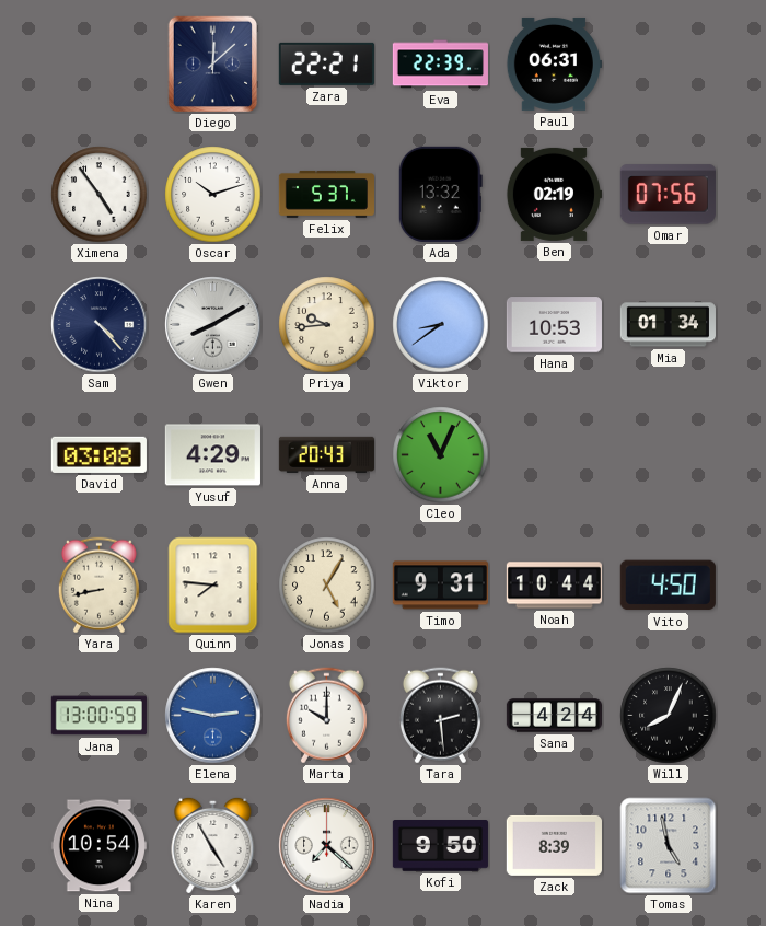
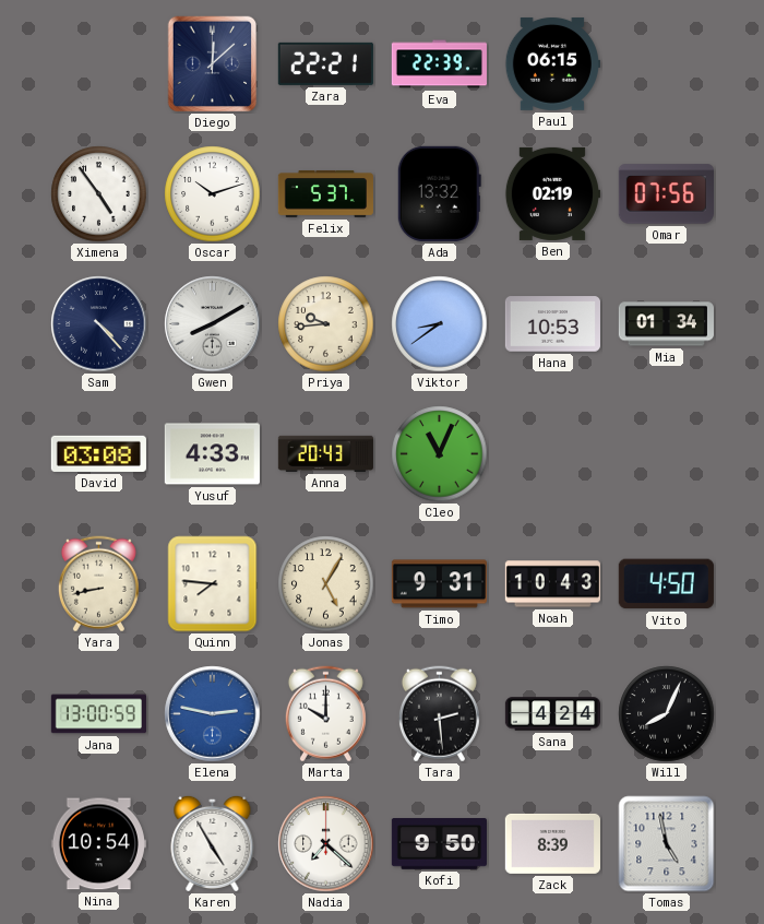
Paul: 06:31 -> 06:15 (552, 63)
Yusuf: 4:29 -> 4:33 (212, 454)
Noah: 10:44 -> 10:43 (552, 584)
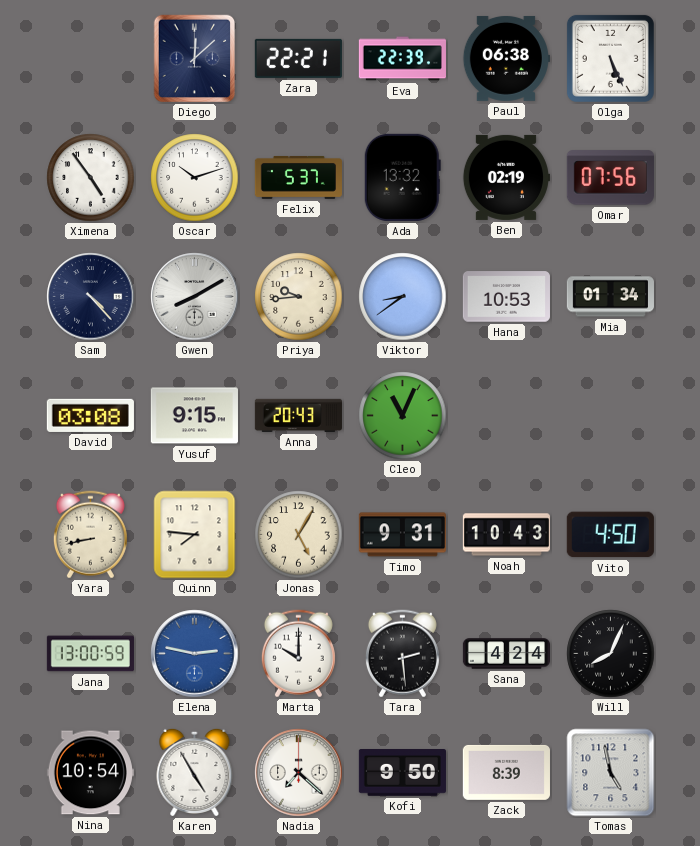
Paul: 06:15 -> 06:38 (506, 58)
Olga: none -> 5:26 (610, 58)
Yusuf: 4:33 -> 9:15 (194, 416)
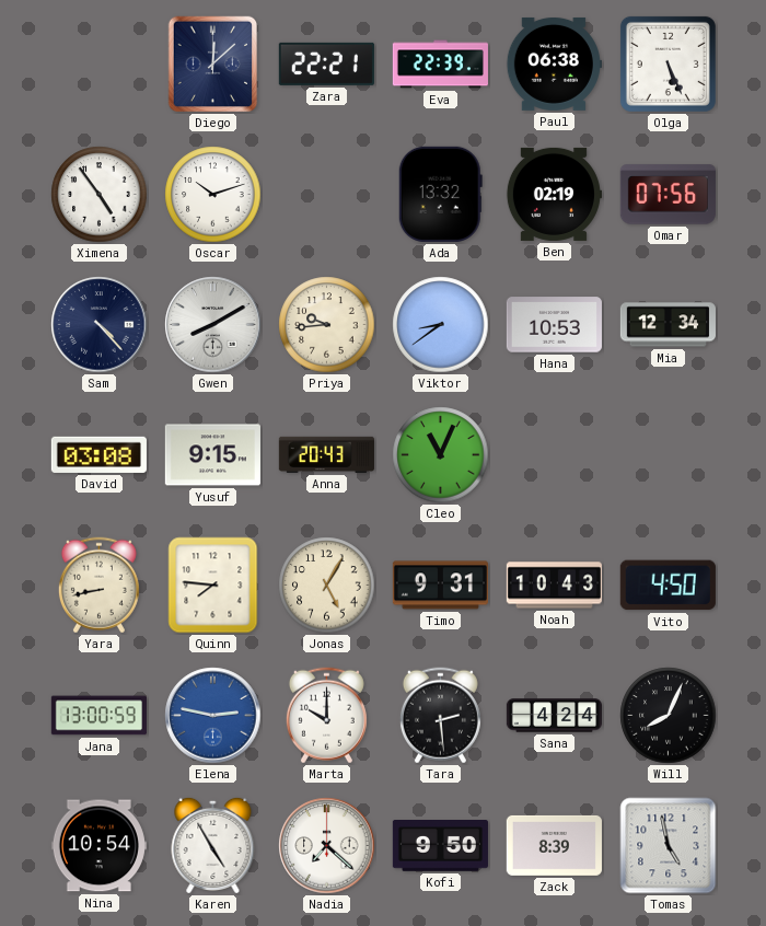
Felix: 5:37 -> none (298, 177)
Mia: 01:34 -> 12:34 (668, 325)
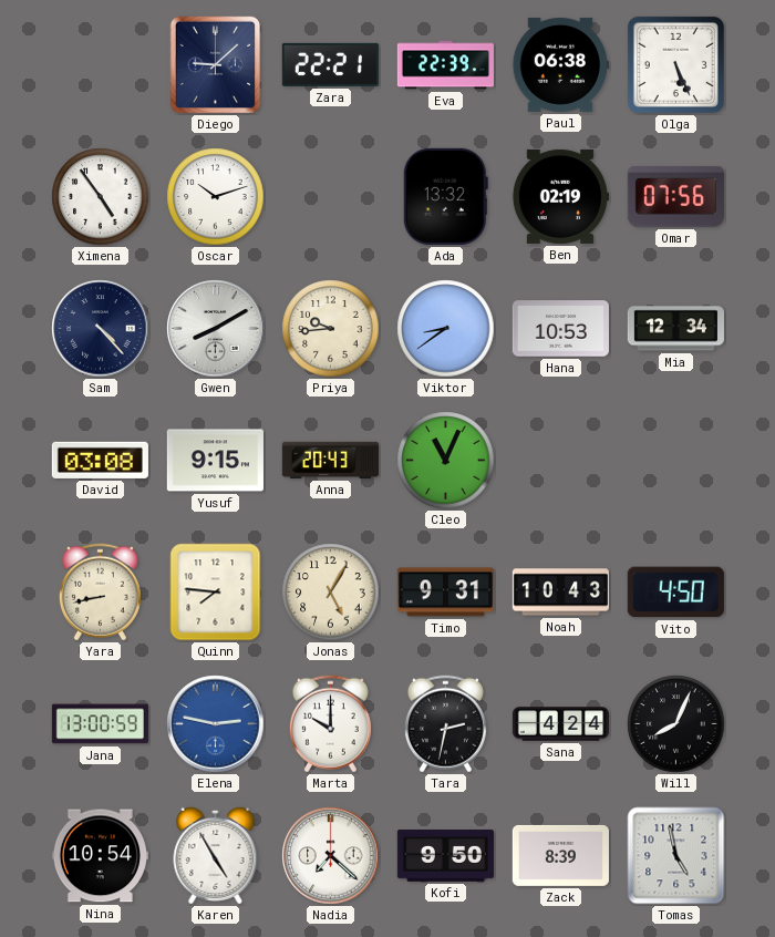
Diego: 12:08 -> 9:08 (216, 65)
Tara: 2:29 -> 2:32 (445, 724)
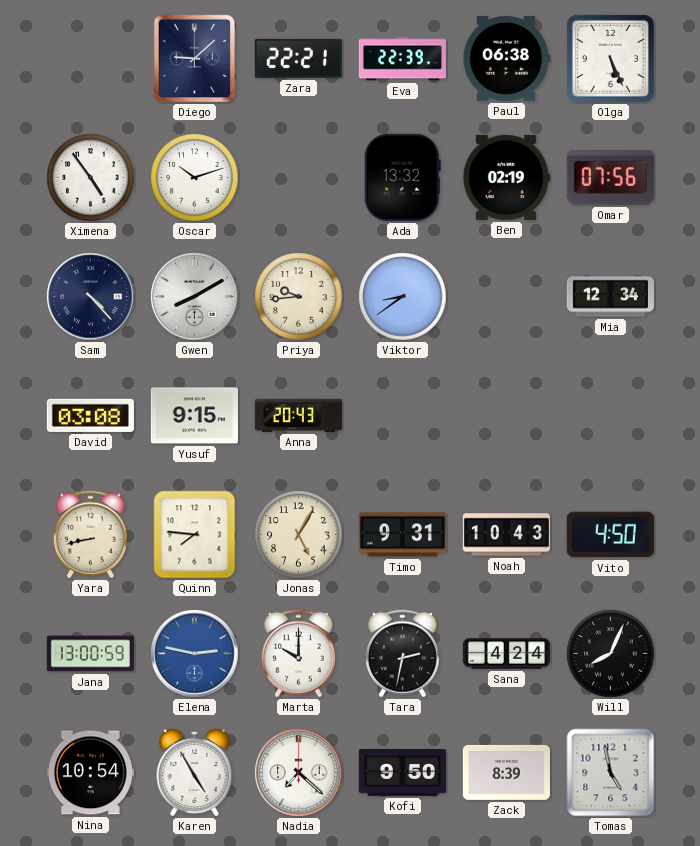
Hana: 10:53 -> none (560, 329)
Cleo: 11:04 -> none (446, 461)
